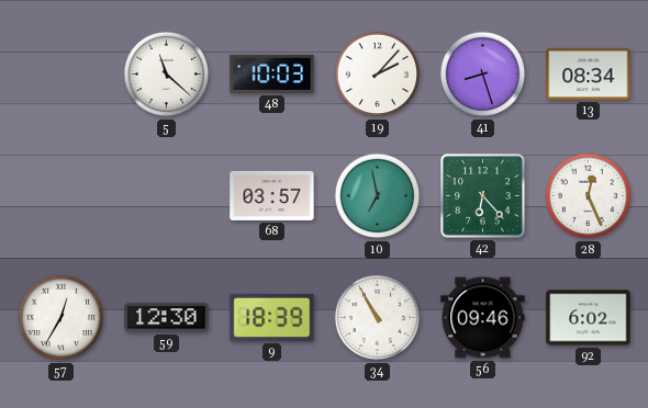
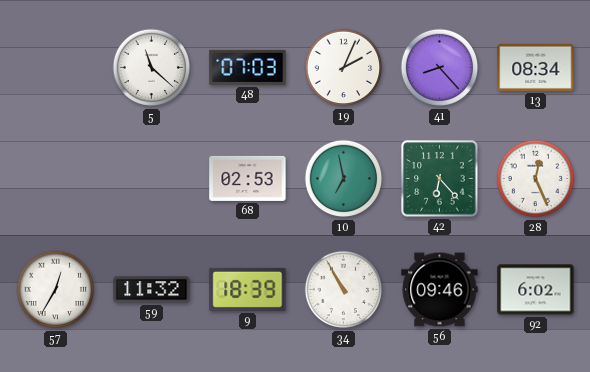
48: 10:03 -> 07:03 (248, 67)
19: 2:07 -> 2:04 (344, 68)
41: 8:27 -> 8:23 (440, 68)
68: 03:57 -> 02:53 (248, 178)
59: 12:30 -> 11:32 (152, 290)
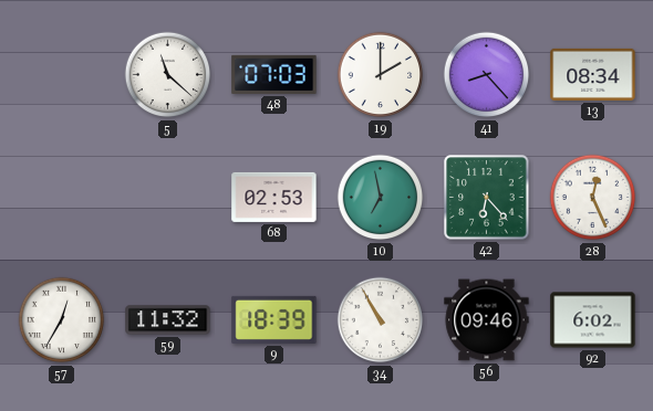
19: 2:04 -> 2:00 (381, 75)
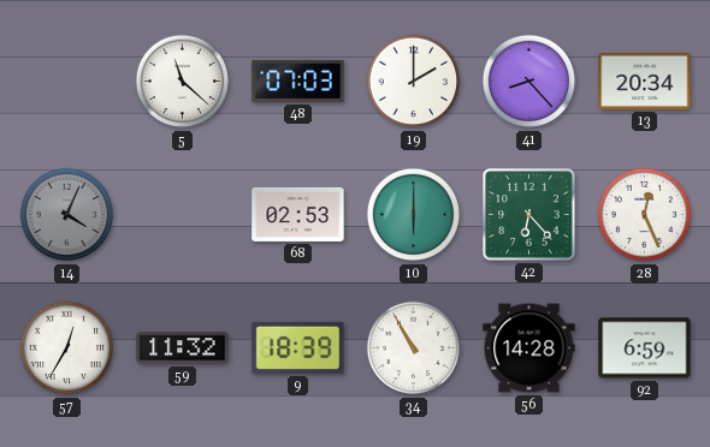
13: 08:34 -> 20:34 (645, 81)
14: none -> 4:04 (67, 215)
10: 6:58 -> 6:00 (414, 215)
56: 09:46 -> 14:28 (529, 348)
92: 6:02 -> 6:59 (645, 348)
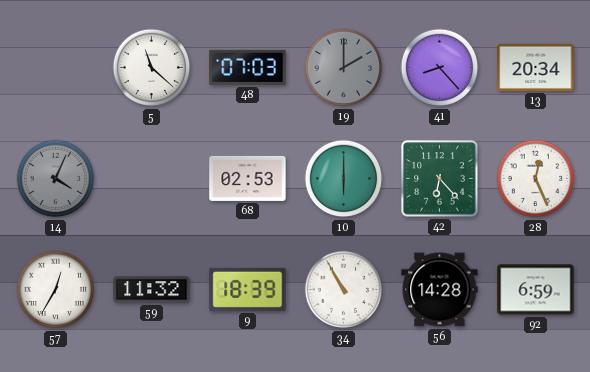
19 dial: white -> grey (344, 68)
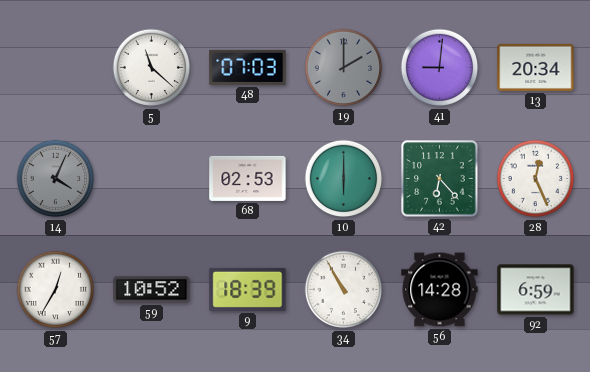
41: 8:23 -> 9:01 (440, 68)
59: 11:32 -> 10:52 (152, 290)
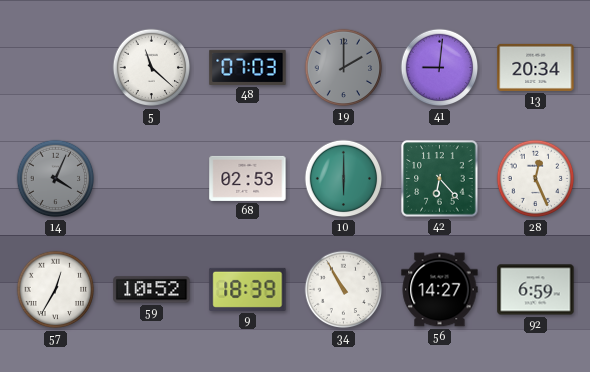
56: 14:28 -> 14:27 (440, 290)
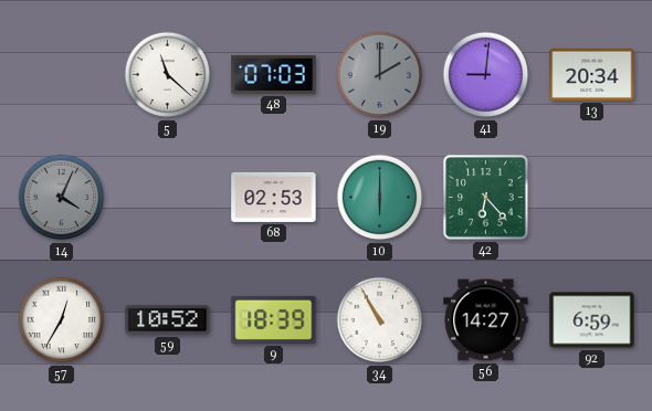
28: 12:26 -> none (536, 179)
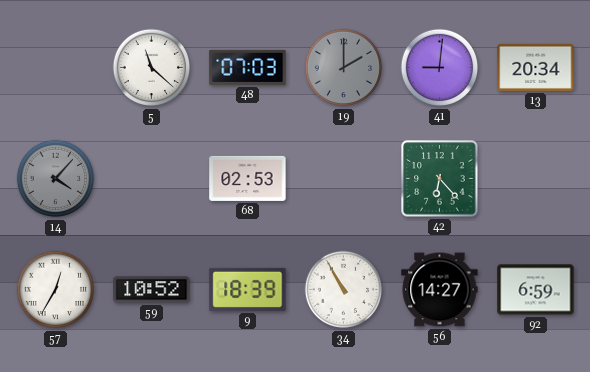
14: 4:04 -> 4:07 (56, 179)
10: 6:00 -> none (380, 198)
